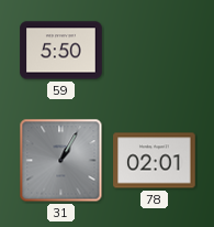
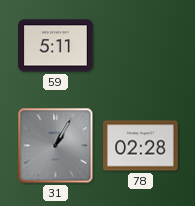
59: 5:50 -> 5:11 (56, 46)
78: 02:01 -> 02:28 (141, 146)
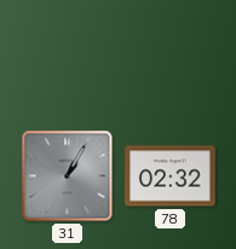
59: 5:11 -> none (56, 46)
78: 02:28 -> 02:32 (171, 176)
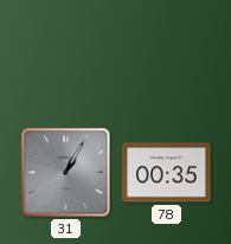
78: 02:32 -> 00:35 (167, 173)
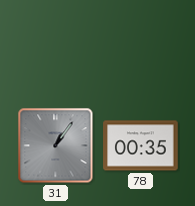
31: 1:05 -> 1:06 (56, 146)
